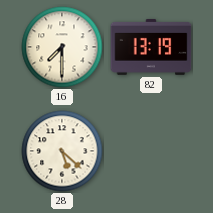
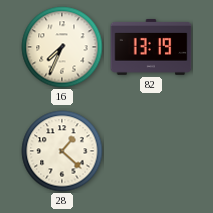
16: 7:30 -> 7:34 (62, 47)
28: 5:22 -> 1:22 (62, 151)
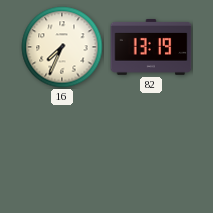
28: 1:22 -> none (62, 151)
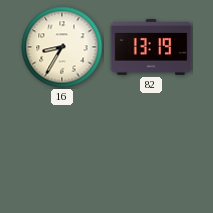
16: 7:34 -> 8:35 (62, 47)
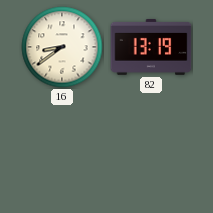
16: 8:35 -> 8:39 (62, 47)
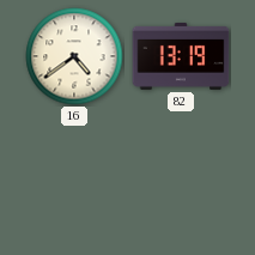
16: 8:39 -> 4:39 (74, 56)
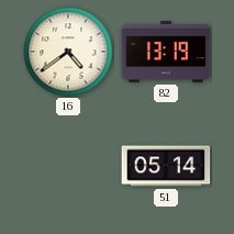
51: none -> 05:14 (166, 166)
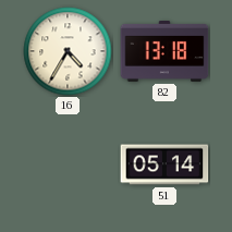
16: 4:39 -> 4:35 (68, 51)
82: 13:19 -> 13:18 (164, 51)
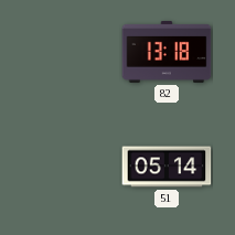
16: 4:35 -> none (68, 51)
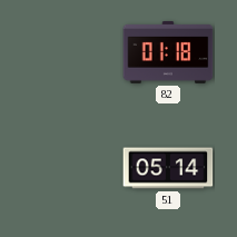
82: 13:18 -> 01:18 (168, 52)
